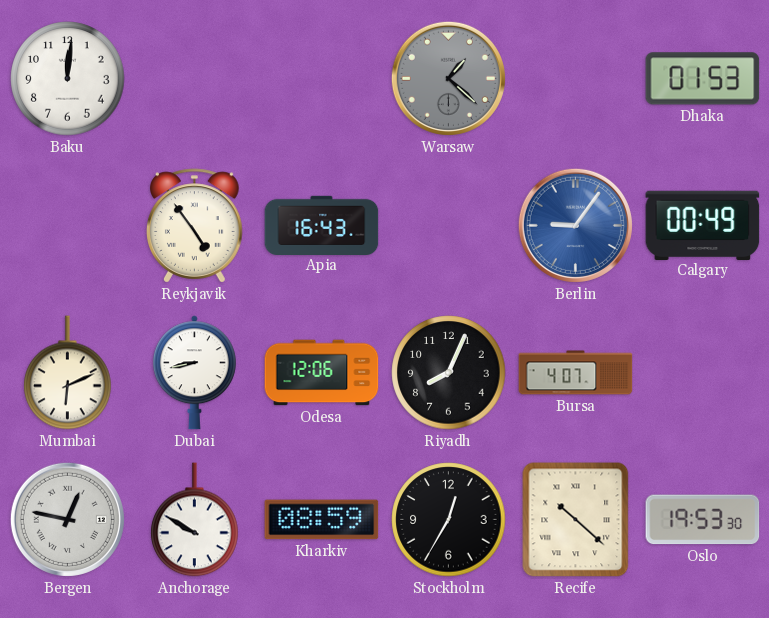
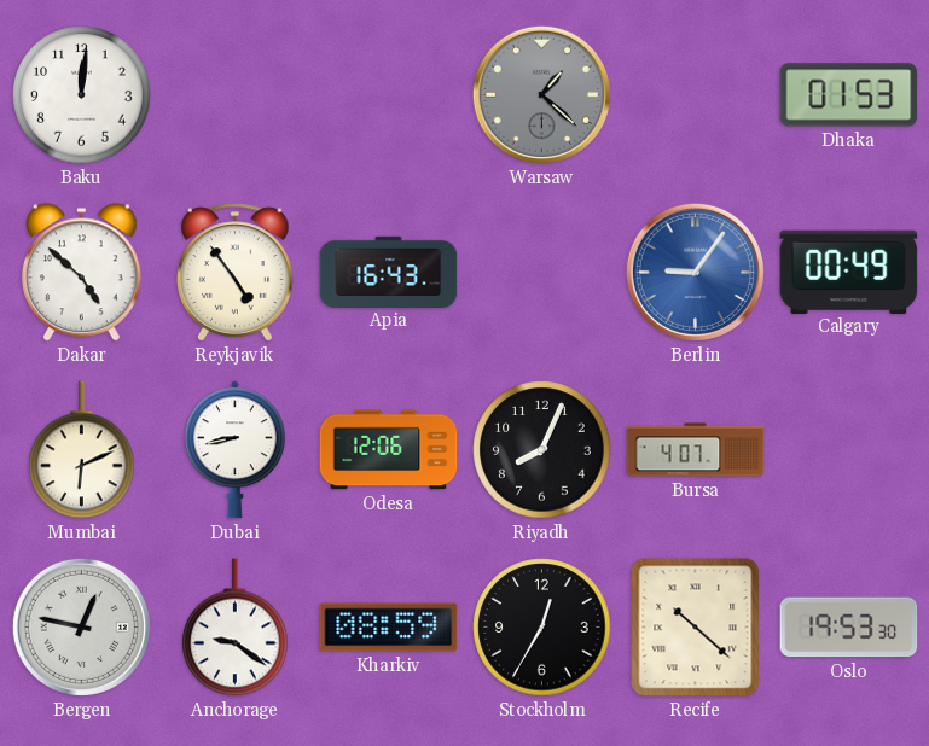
Dakar: none -> 4:52 (81, 273)
Anchorage: 9:50 -> 9:21 (236, 628)
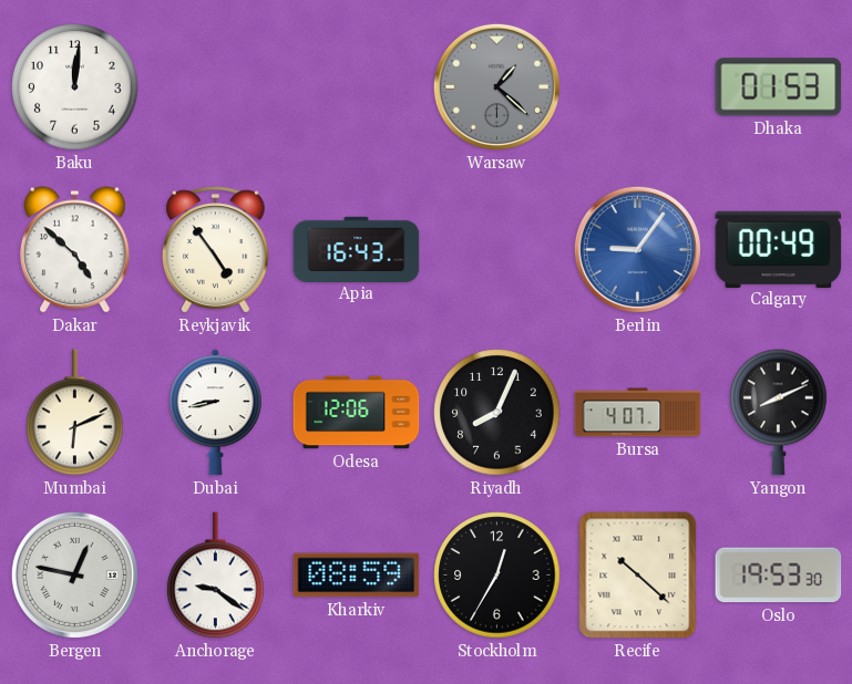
Yangon: none -> 8:11 (779, 413)
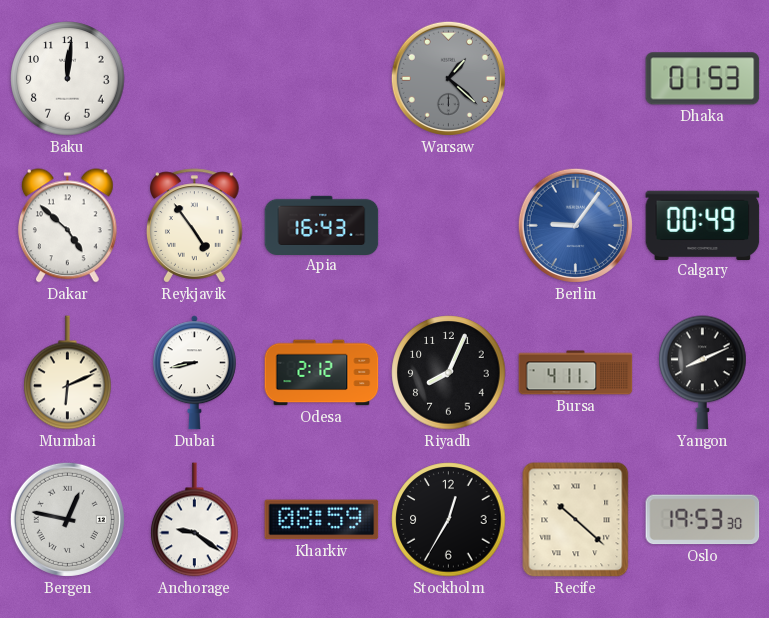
Odesa: 12:06 -> 2:12 (322, 373)
Bursa: 4:07 -> 4:11 (576, 373)
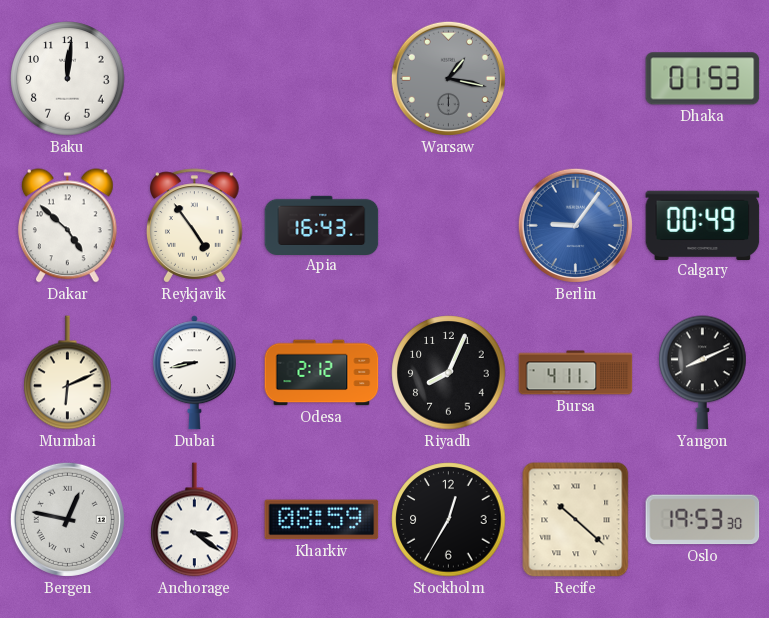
Warsaw: 1:22 -> 1:17 (448, 78)
Anchorage: 9:21 -> 3:21 (195, 520)
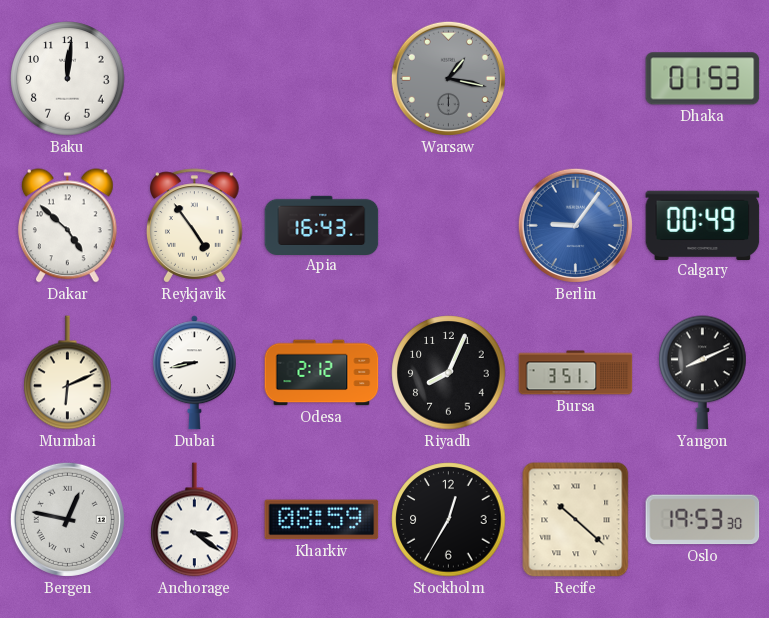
Bursa: 4:11 -> 3:51 (576, 373)
